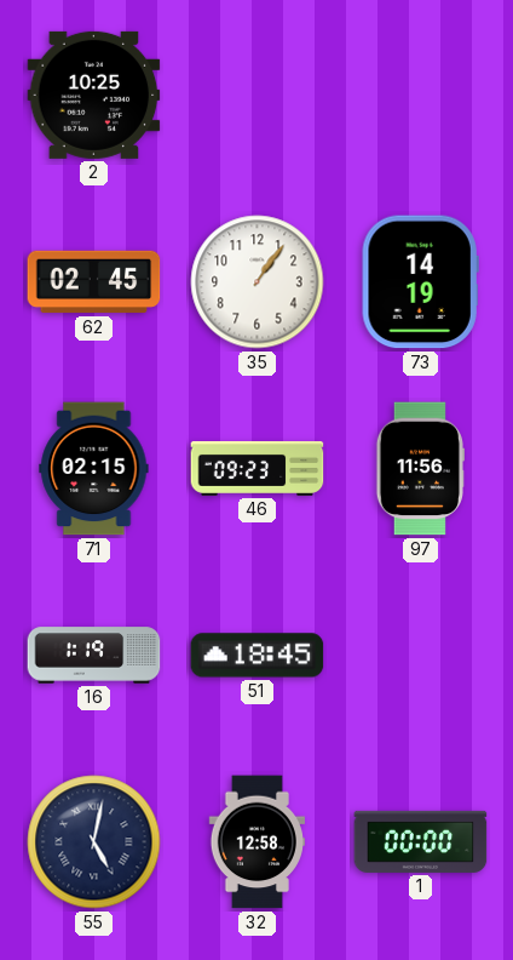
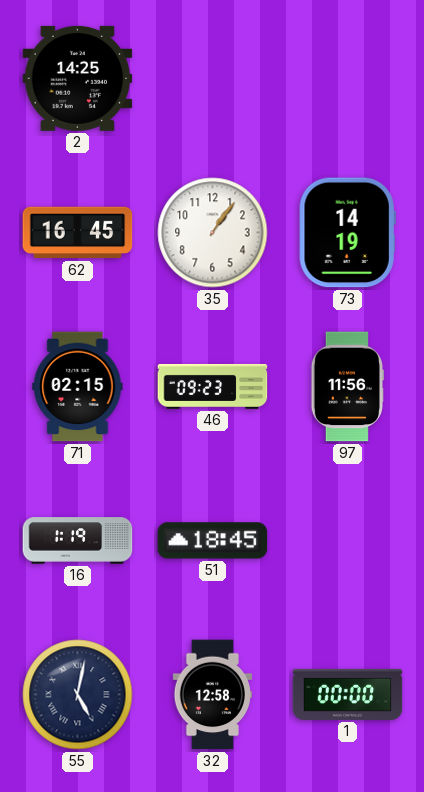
2: 10:25 -> 14:25 (78, 78)
62: 02:45 -> 16:45 (78, 233)
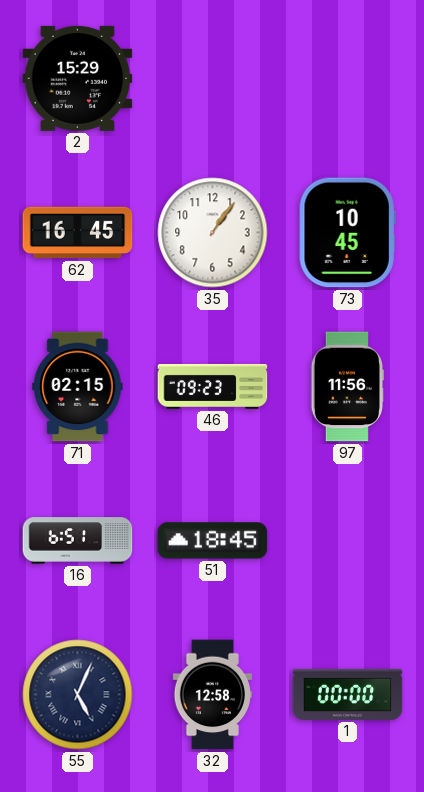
2: 14:25 -> 15:29 (78, 78)
73: 14:19 -> 10:45 (347, 233)
16: 1:19 -> 6:51 (78, 541)
55: 5:02 -> 5:04 (78, 695)
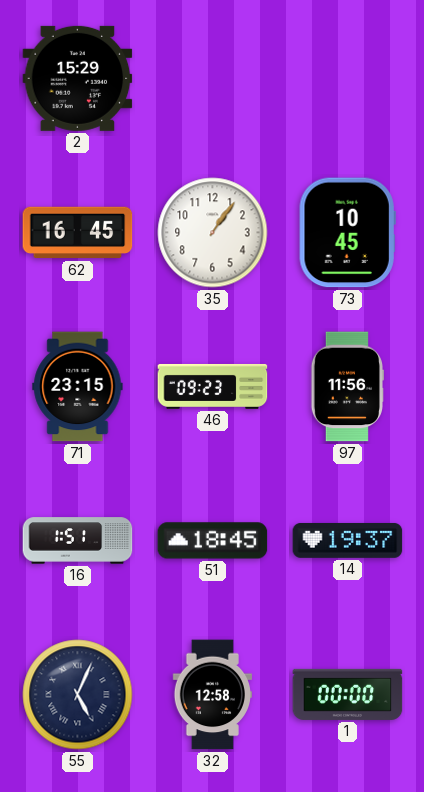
71: 02:15 -> 23:15 (78, 387)
16: 6:51 -> 1:51 (78, 541)
14: none -> 19:37 (348, 540)
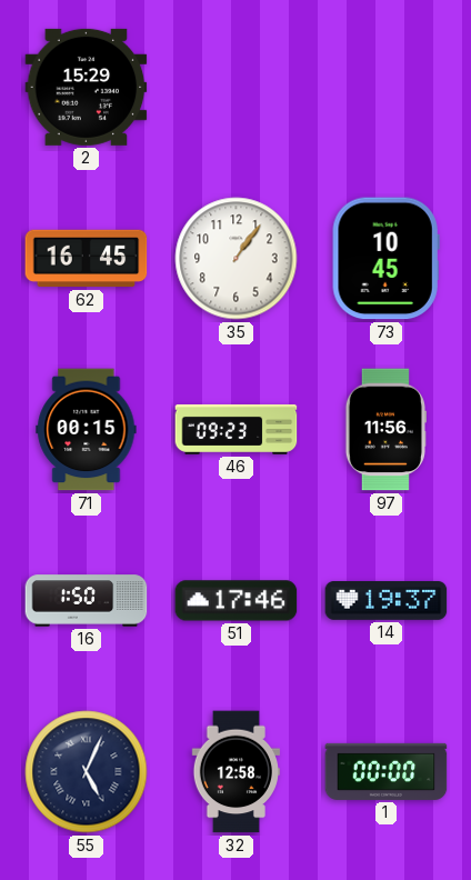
71: 23:15 -> 00:15 (87, 430)
16: 1:51 -> 1:50 (87, 601)
51: 18:45 -> 17:46 (237, 601)
